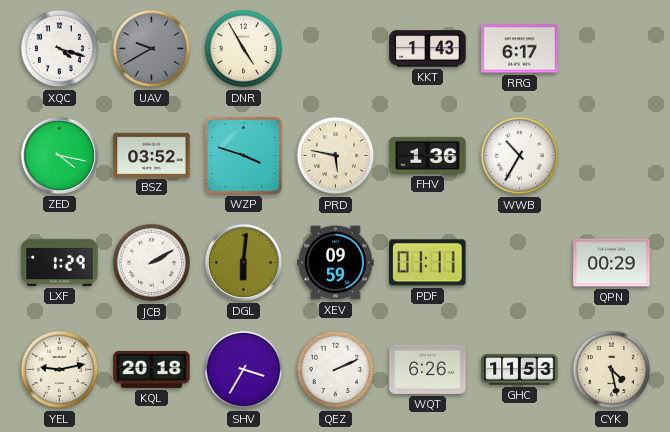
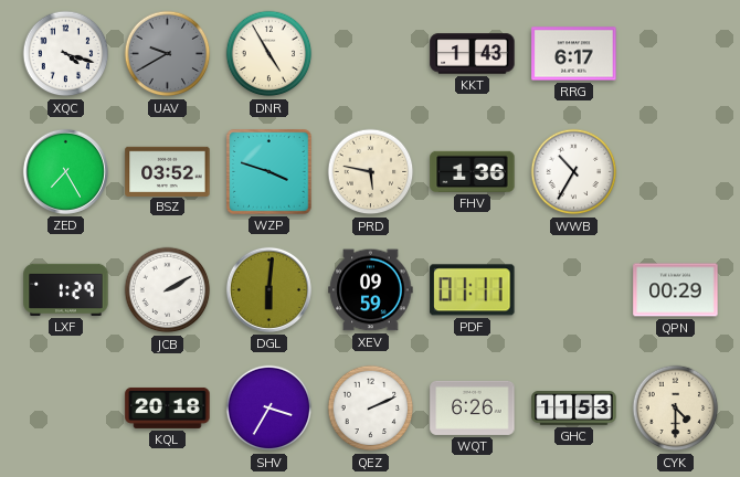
ZED: 4:17 -> 7:25 (65, 171)
YEL: 9:13 -> none (60, 370)
CYK: 4:28 -> 4:30 (676, 409)
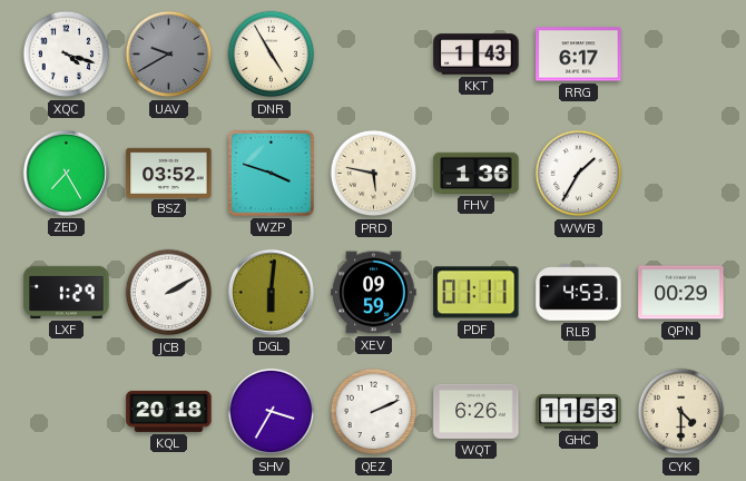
WWB: 10:35 -> 1:35 (579, 174)
RLB: none -> 4:53 (579, 293)
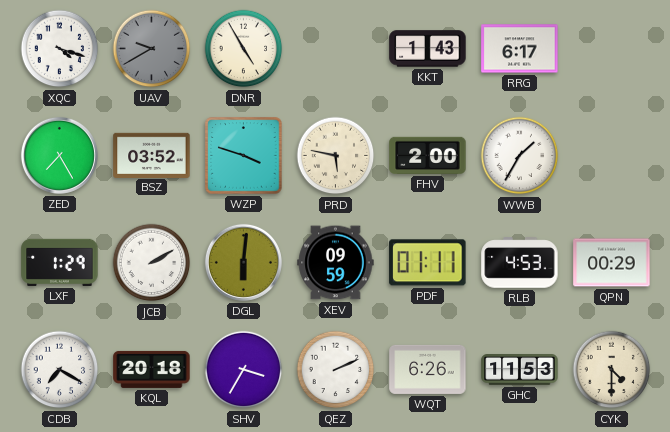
FHV: 1:36 -> 2:00 (428, 155)
CDB: none -> 7:20 (60, 370)
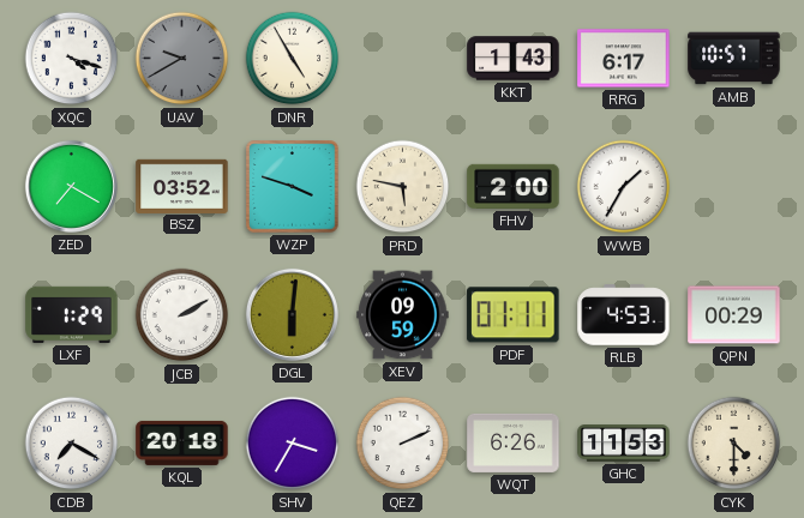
AMB: none -> 10:57 (734, 59)
ZED: 7:25 -> 7:20 (71, 186)
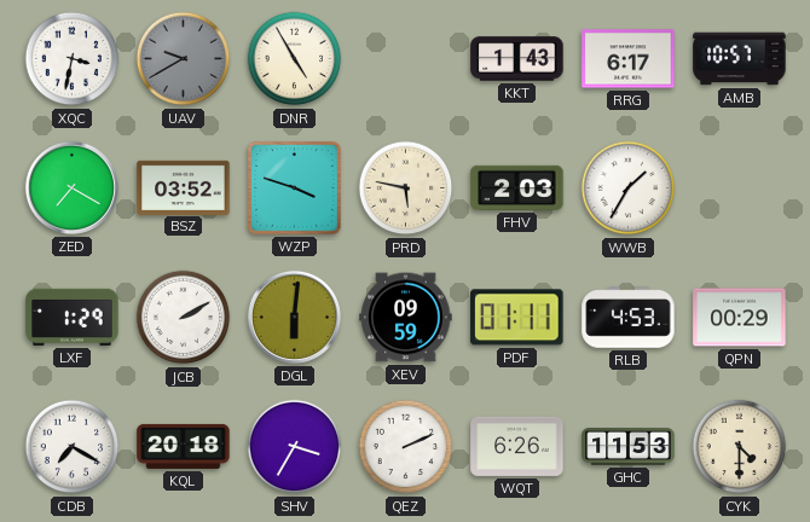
XQC: 4:18 -> 3:32 (73, 59)
FHV: 2:00 -> 2:03 (517, 187)
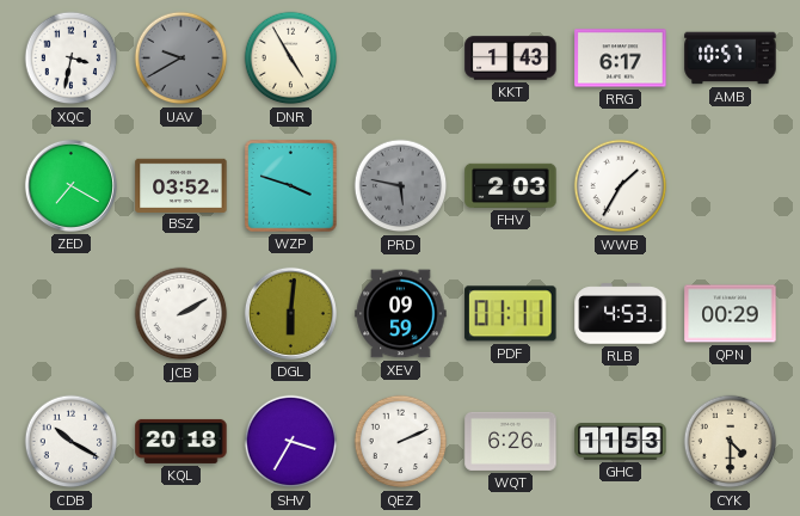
PRD dial: cream -> grey (401, 186)
LXF: 1:29 -> none (73, 317)
CDB: 7:20 -> 10:20 (72, 442)
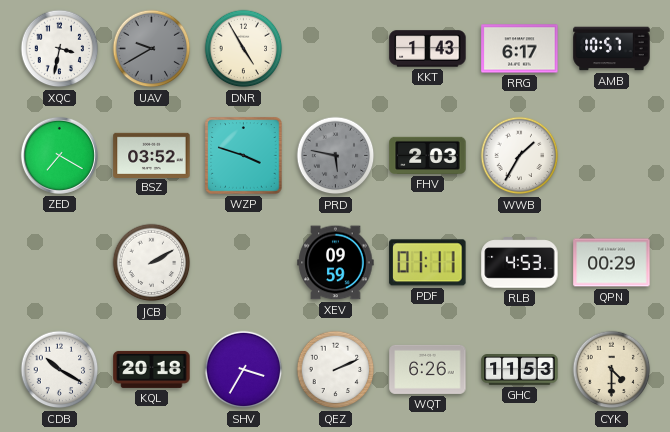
DGL: 6:01 -> none (290, 313)
